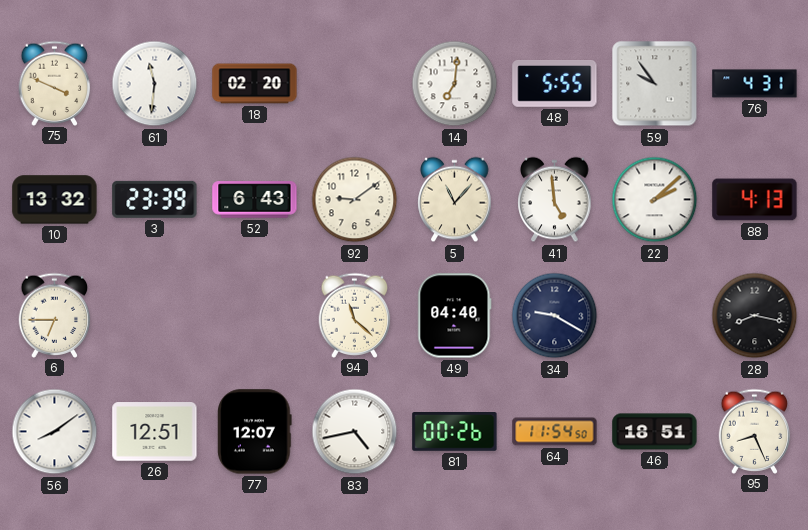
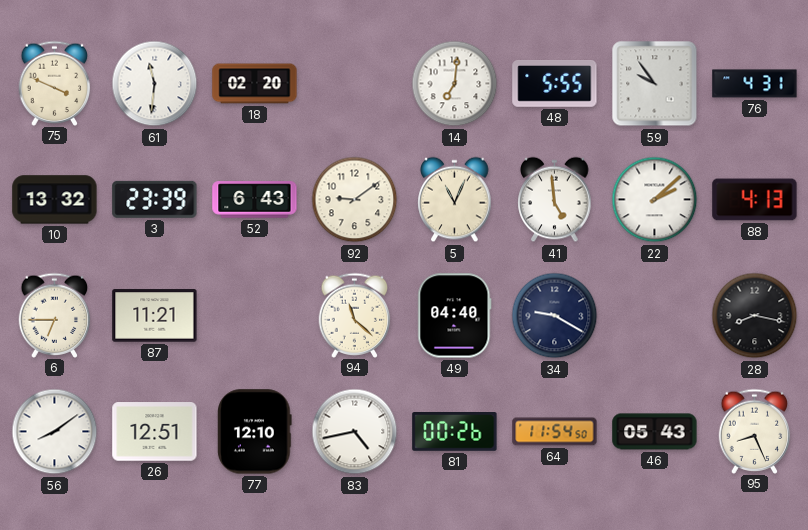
5: 11:07 -> 11:04 (455, 200)
87: none -> 11:21 (155, 316)
77: 12:07 -> 12:10 (255, 432)
46: 18:51 -> 05:43 (655, 432)
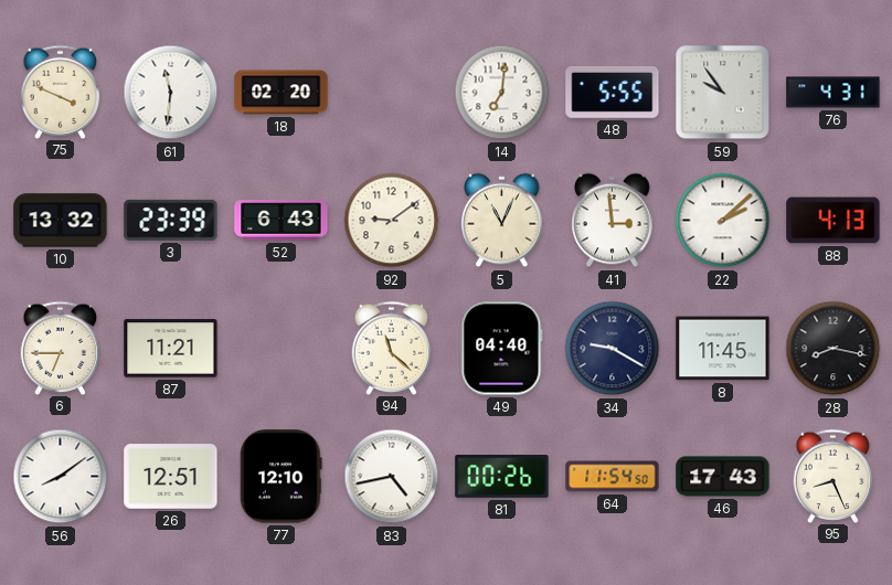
41: 4:59 -> 2:59 (613, 221)
8: none -> 11:45 (723, 349)
46: 05:43 -> 17:43 (723, 477)
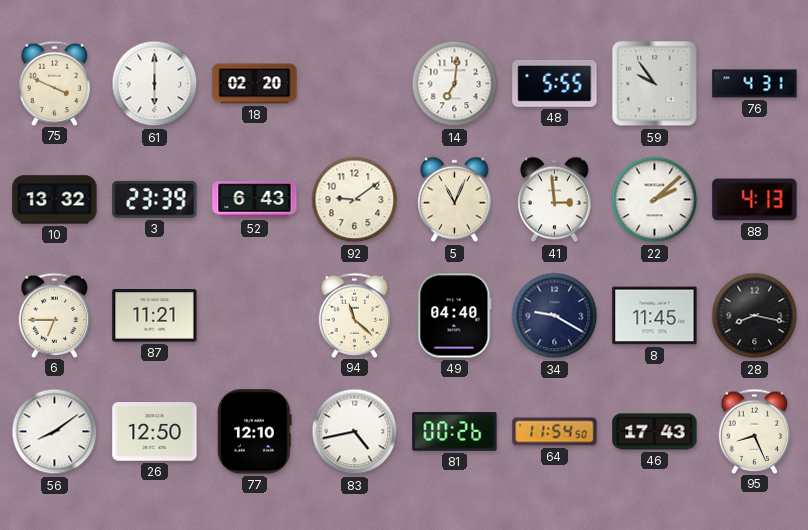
61: 11:31 -> 6:00 (155, 84)
26: 12:51 -> 12:50 (155, 432)
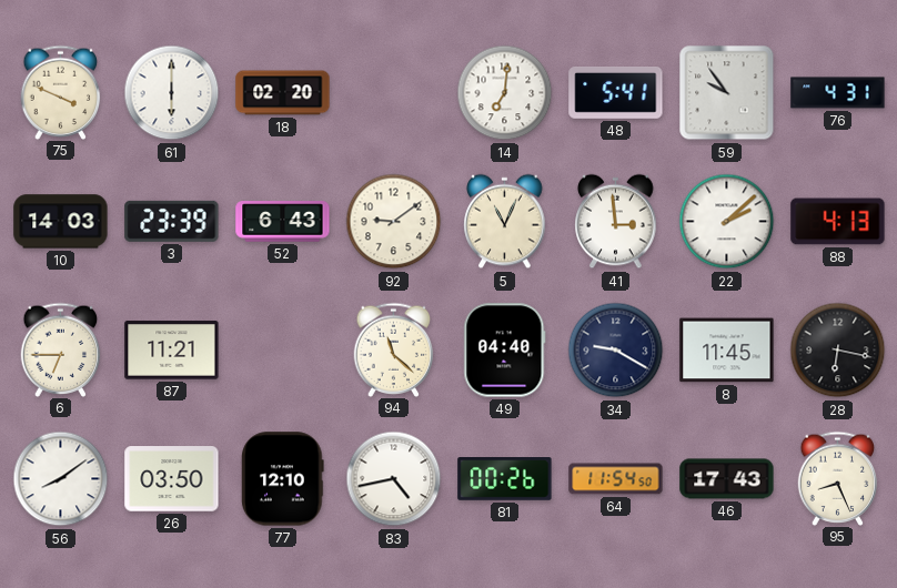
48: 5:55 -> 5:41 (616, 93)
10: 13:32 -> 14:03 (61, 222)
28: 8:17 -> 6:17 (838, 351)
26: 12:50 -> 03:50 (172, 479)
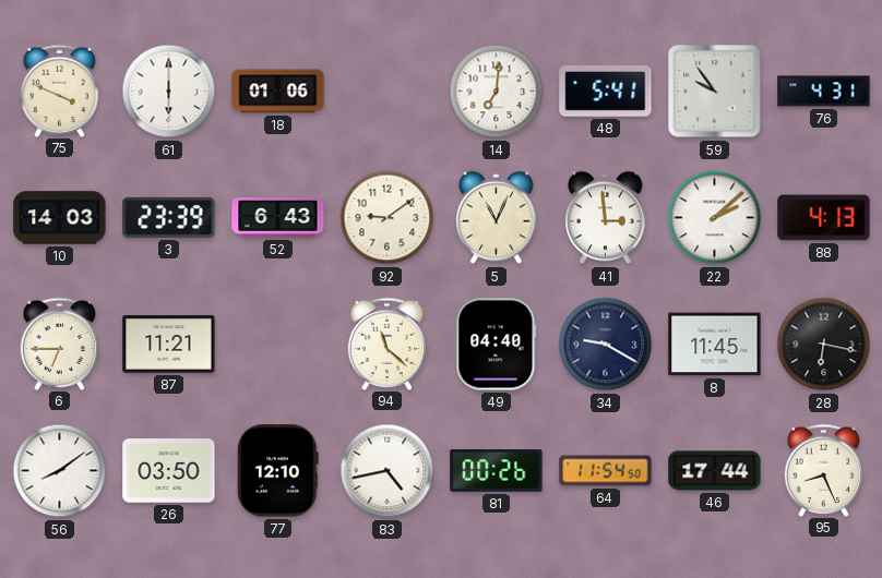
18: 02:20 -> 01:06 (278, 92)
46: 17:43 -> 17:44 (715, 471)
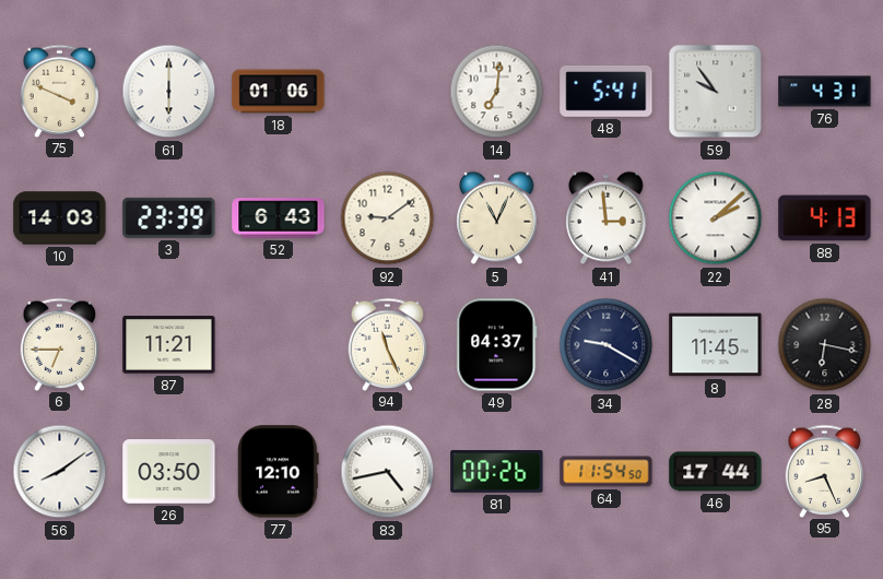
94: 11:22 -> 11:26 (388, 344)
49: 04:40 -> 04:37 (497, 345)
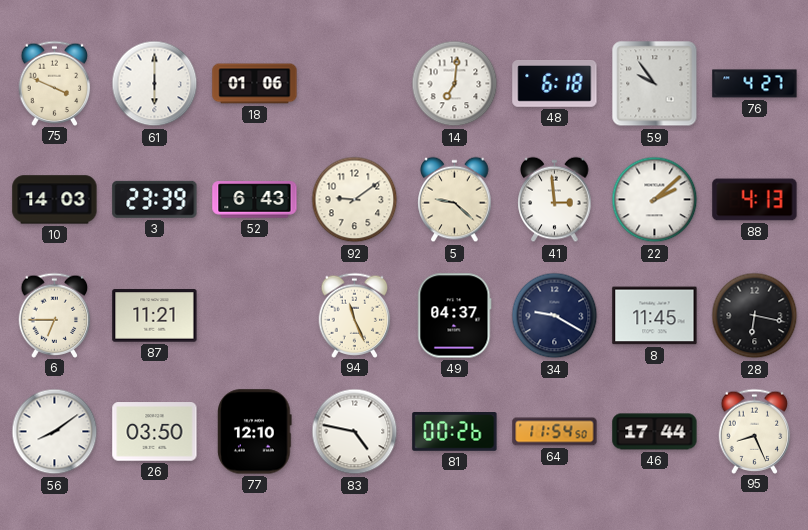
48: 5:41 -> 6:18 (555, 84)
76: 4:31 -> 4:27 (755, 84)
5: 11:04 -> 9:22 (455, 200)
83: 4:43 -> 4:47 (355, 432)
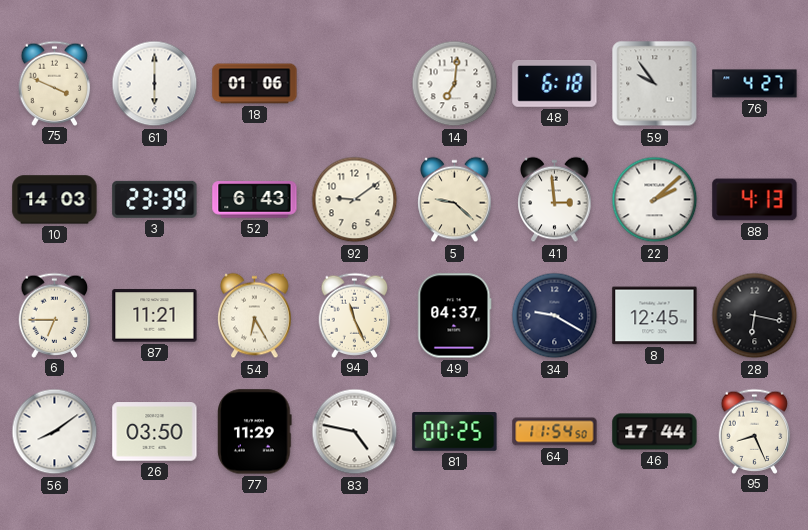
54: none -> 6:25 (255, 316)
8: 11:45 -> 12:45 (655, 316)
77: 12:10 -> 11:29 (255, 432)
81: 00:26 -> 00:25 (455, 432)
